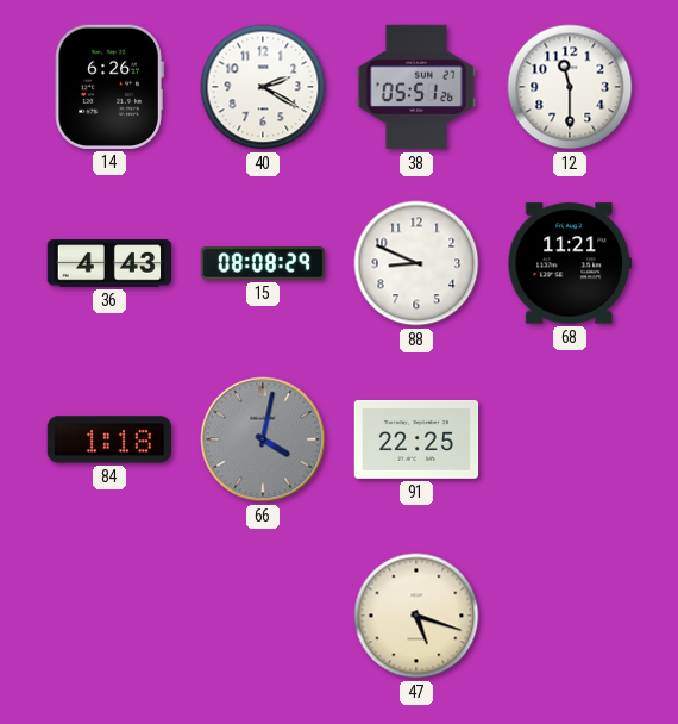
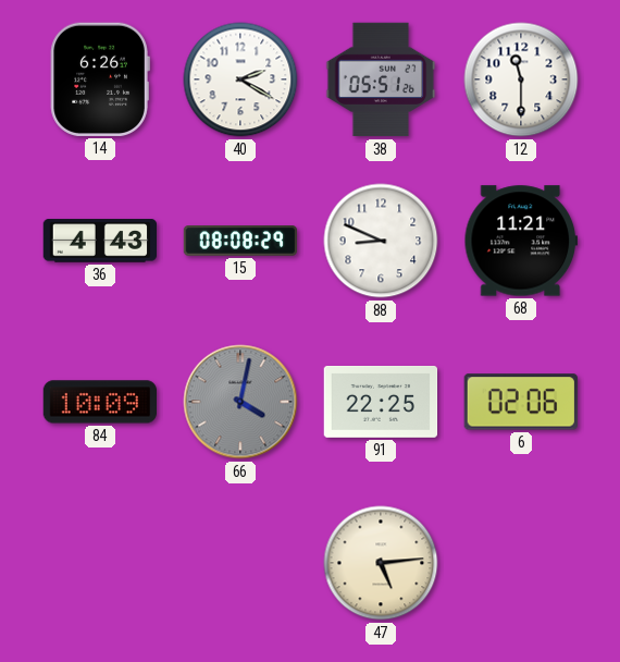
84: 1:18 -> 10:09 (100, 402)
6: none -> 02:06 (521, 402)
47: 5:18 -> 5:14 (381, 563)
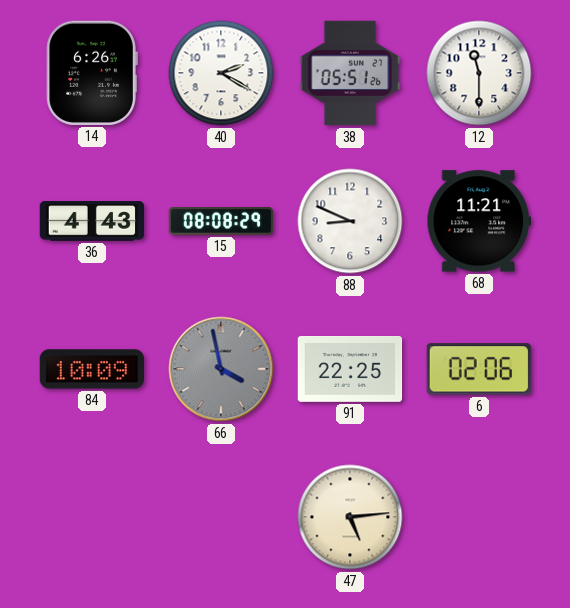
66: 4:02 -> 3:58 (221, 369)
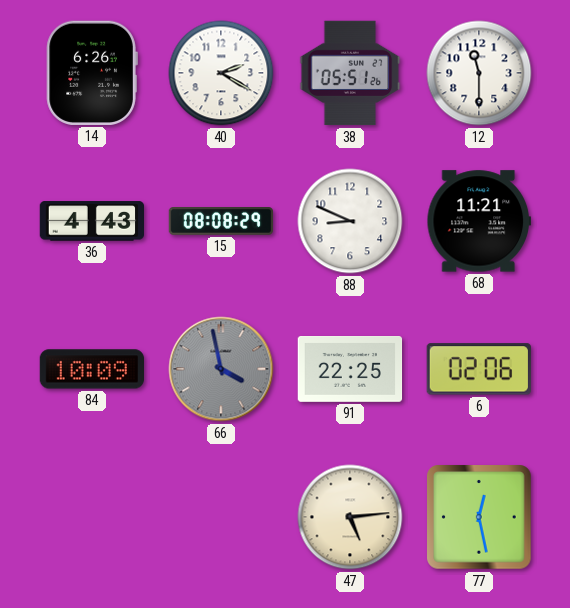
77: none -> 12:28 (479, 517)
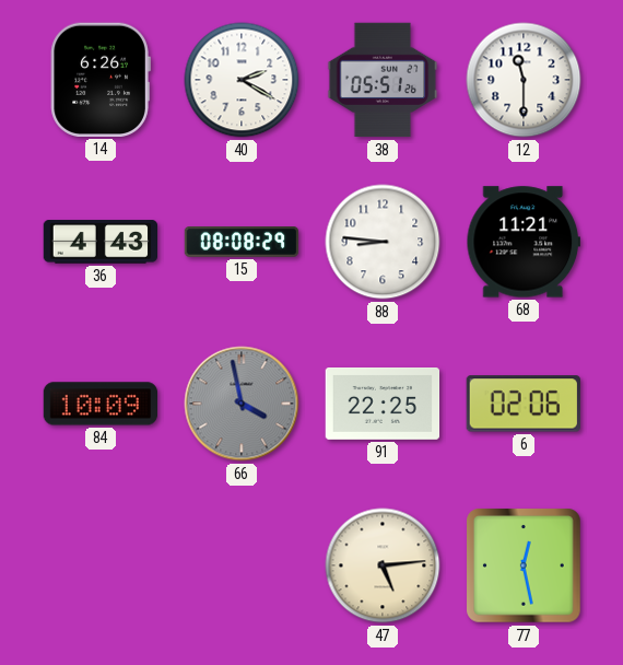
88: 8:49 -> 8:46 (383, 242)
